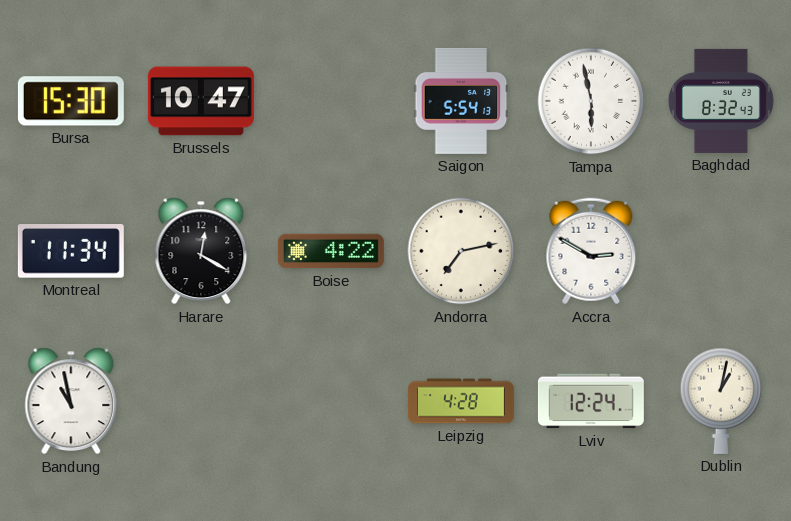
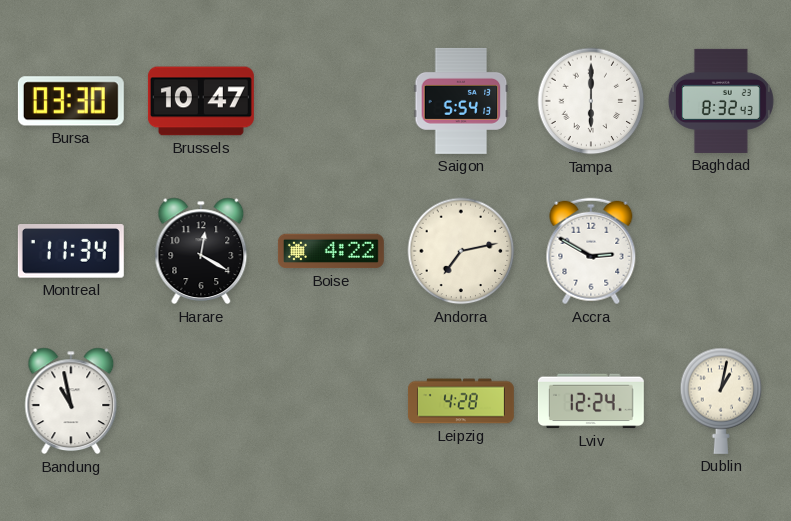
Bursa: 15:30 -> 03:30 (71, 101)
Tampa: 5:58 -> 6:00 (591, 101)
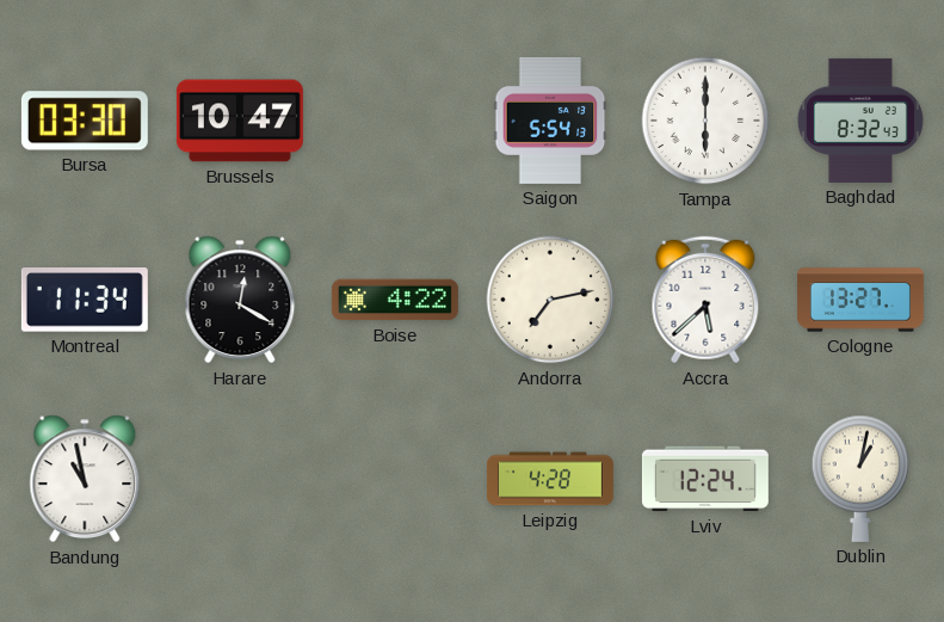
Accra: 2:50 -> 5:38 (705, 300)
Cologne: none -> 13:27 (860, 300)
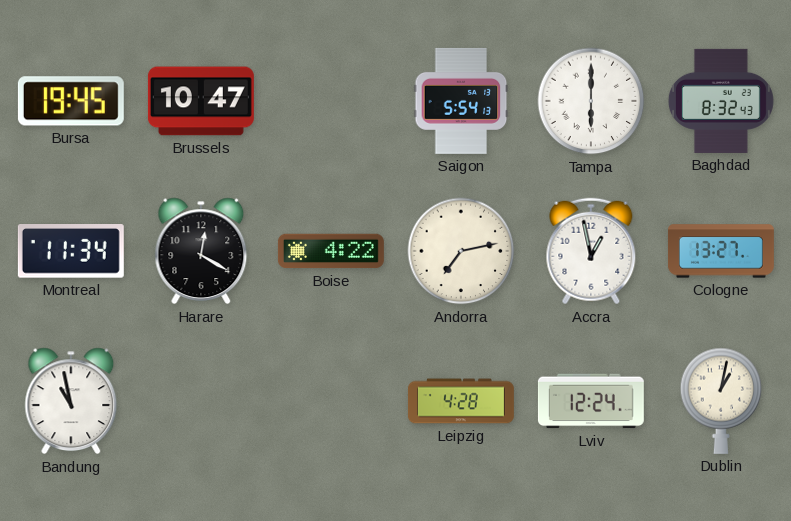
Bursa: 03:30 -> 19:45 (71, 101)
Accra: 5:38 -> 12:58 (591, 251)
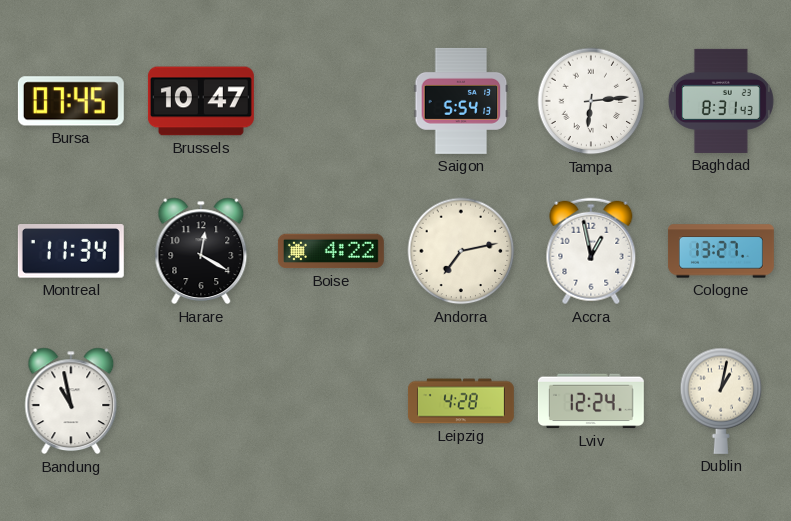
Bursa: 19:45 -> 07:45 (71, 101)
Tampa: 6:00 -> 6:14 (591, 101)
Baghdad: 8:32 -> 8:31 (721, 101)
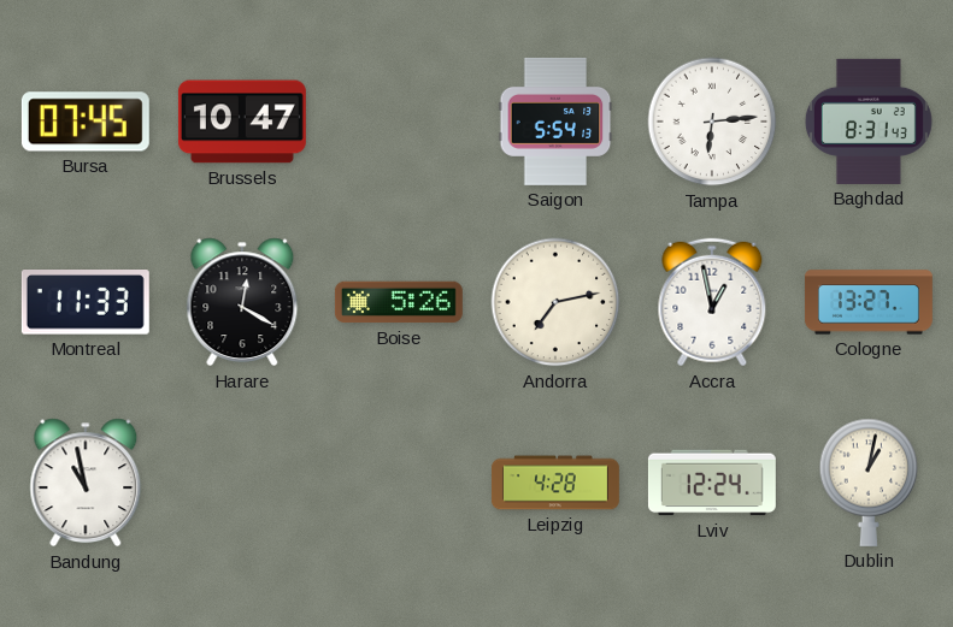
Montreal: 11:34 -> 11:33 (86, 303)
Boise: 4:22 -> 5:26 (399, 302)
